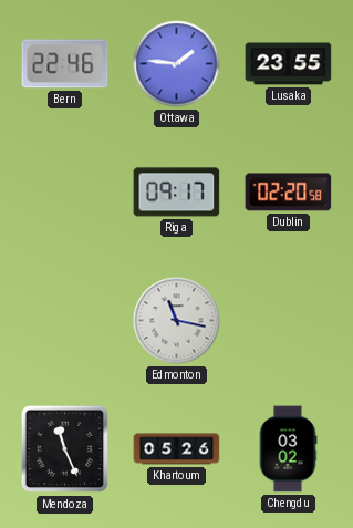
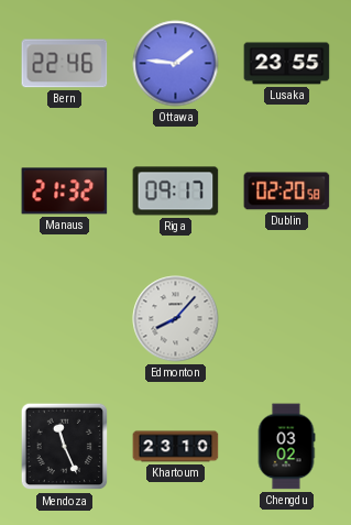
Manaus: none -> 21:32 (65, 192)
Edmonton: 11:17 -> 8:07 (176, 319)
Khartoum: 05:26 -> 23:10 (176, 447)
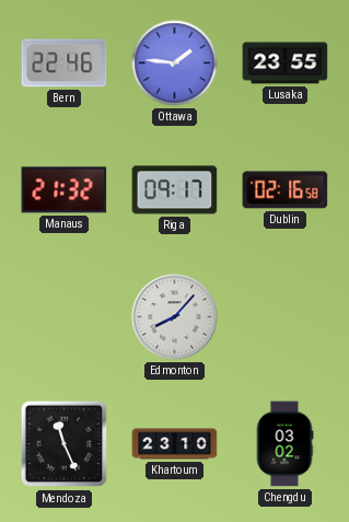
Dublin: 02:20 -> 02:16 (286, 190)
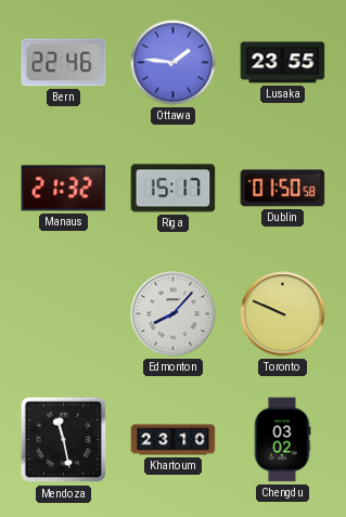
Riga: 09:17 -> 15:17 (174, 189)
Dublin: 02:16 -> 01:50 (283, 189)
Toronto: none -> 9:49 (283, 314)
Mendoza: 11:26 -> 11:28 (64, 440)
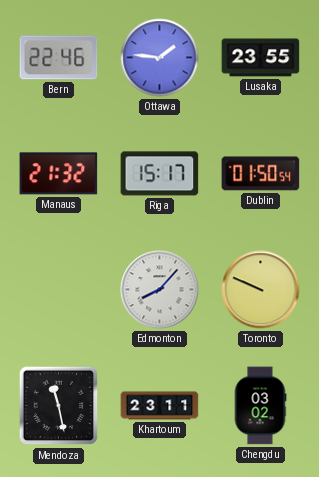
Dublin: 01:50:58 -> 01:50:54 (261, 174)
Khartoum: 23:10 -> 23:11 (160, 406)
